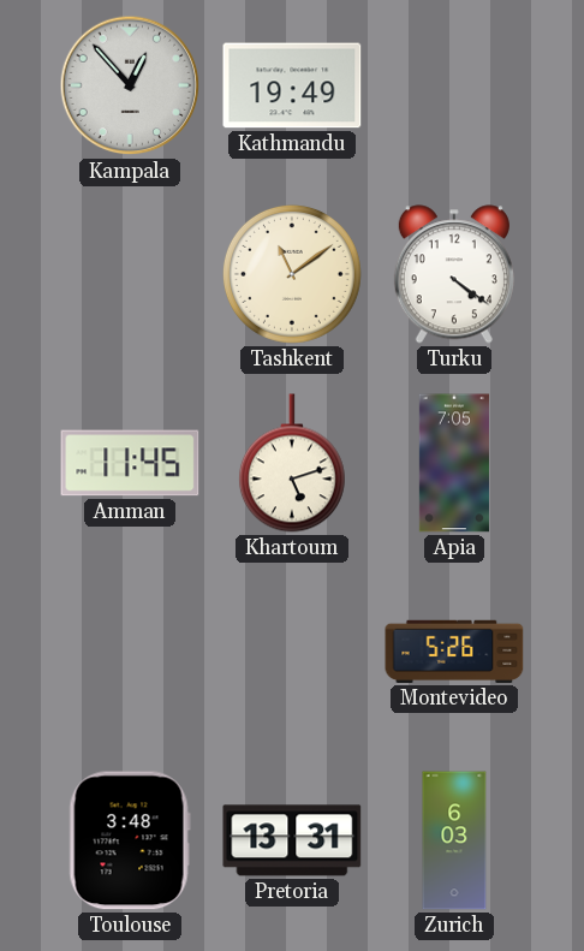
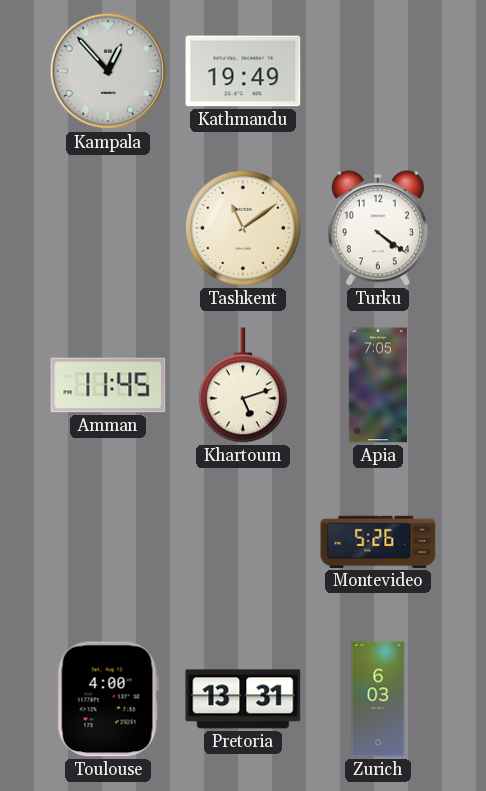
Toulouse: 3:48 -> 4:00 (108, 699)
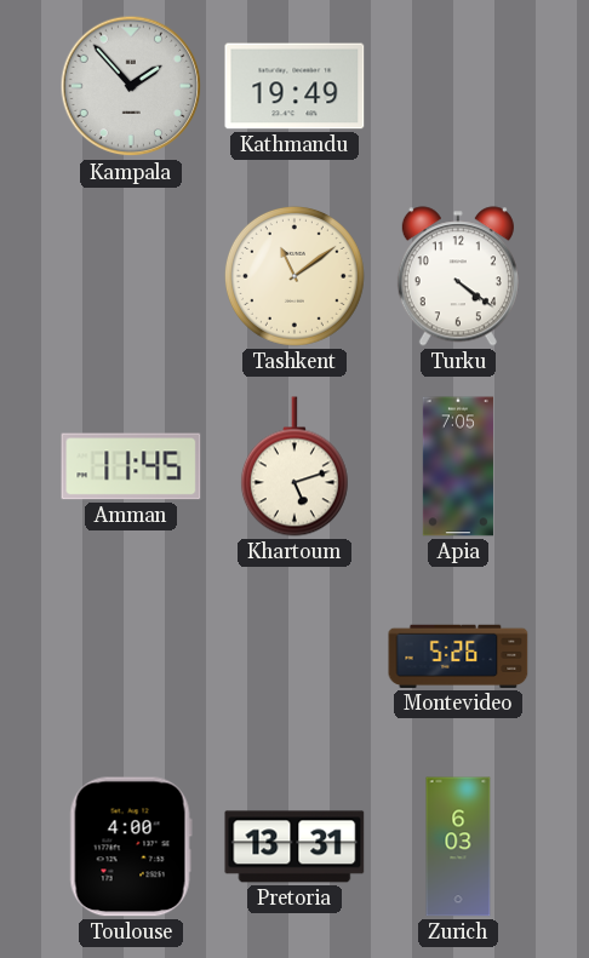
Kampala: 12:53 -> 1:53 (131, 86)
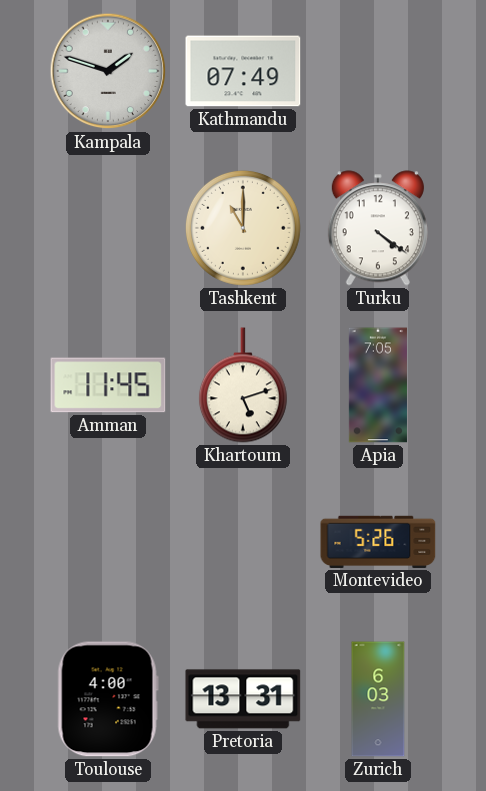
Kampala: 1:53 -> 1:48 (108, 71)
Kathmandu: 19:49 -> 07:49 (243, 71)
Tashkent: 11:09 -> 11:00 (243, 228)
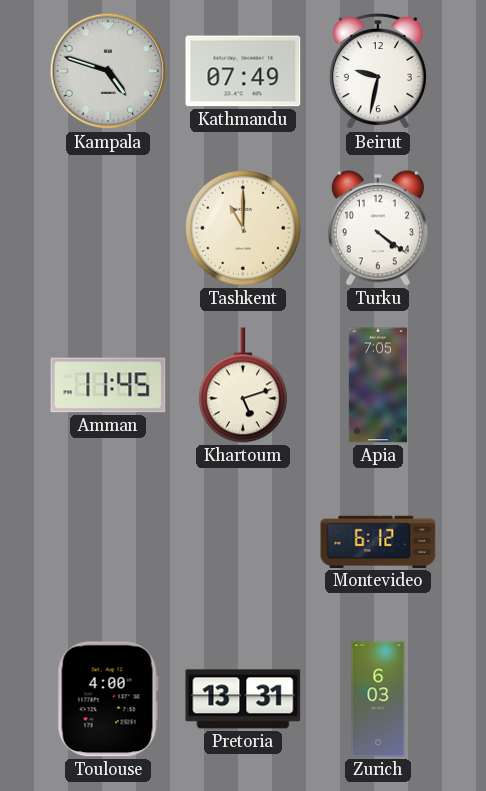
Kampala: 1:48 -> 4:48 (108, 71)
Beirut: none -> 9:32 (378, 71)
Montevideo: 5:26 -> 6:12 (378, 542)
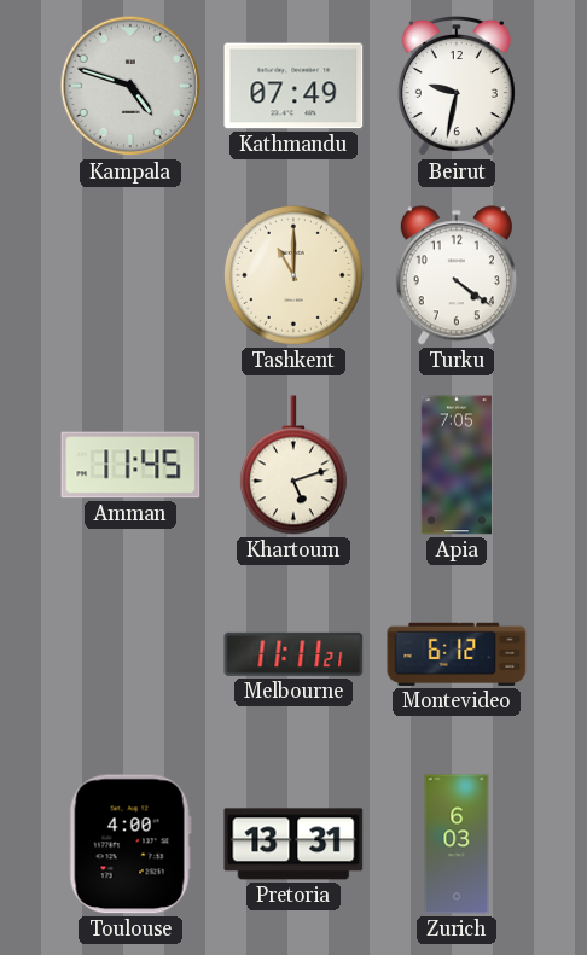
Melbourne: none -> 11:11 (293, 654)
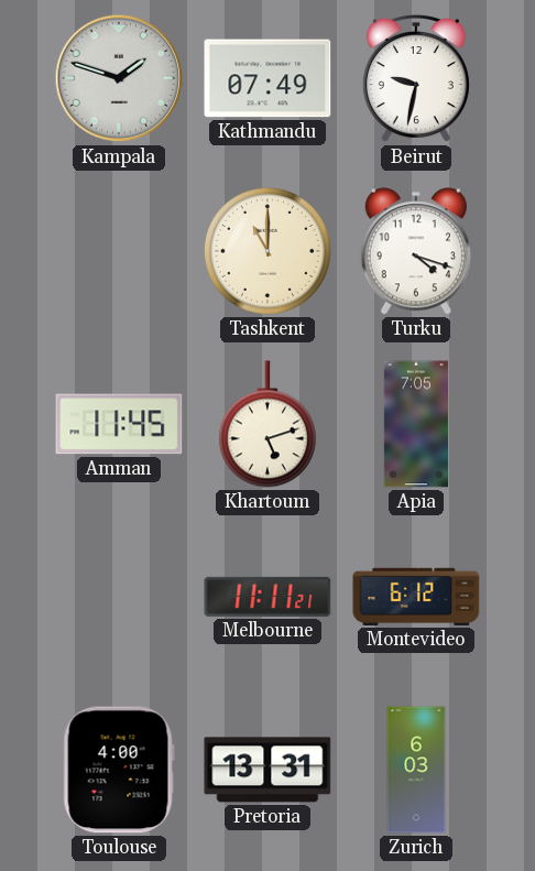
Kampala: 4:48 -> 1:48 (119, 78)
Turku: 4:21 -> 4:18 (416, 251)
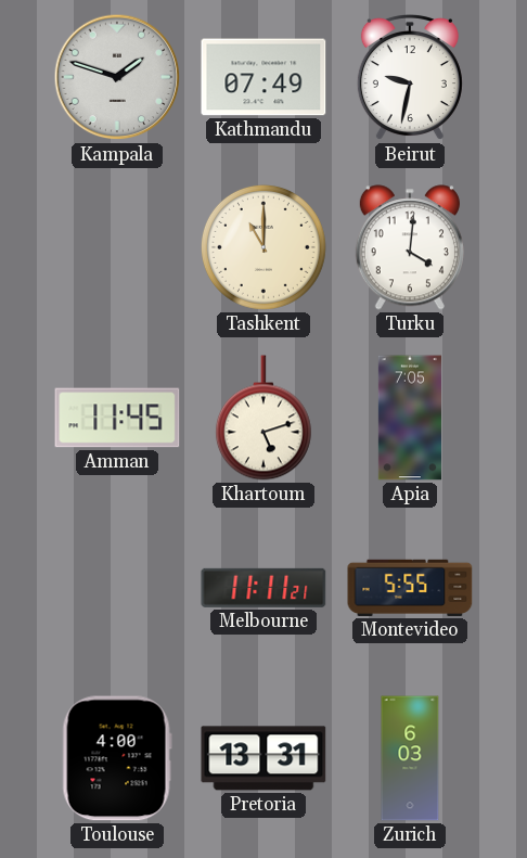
Turku: 4:18 -> 4:01 (410, 247)
Montevideo: 6:12 -> 5:55 (410, 588)
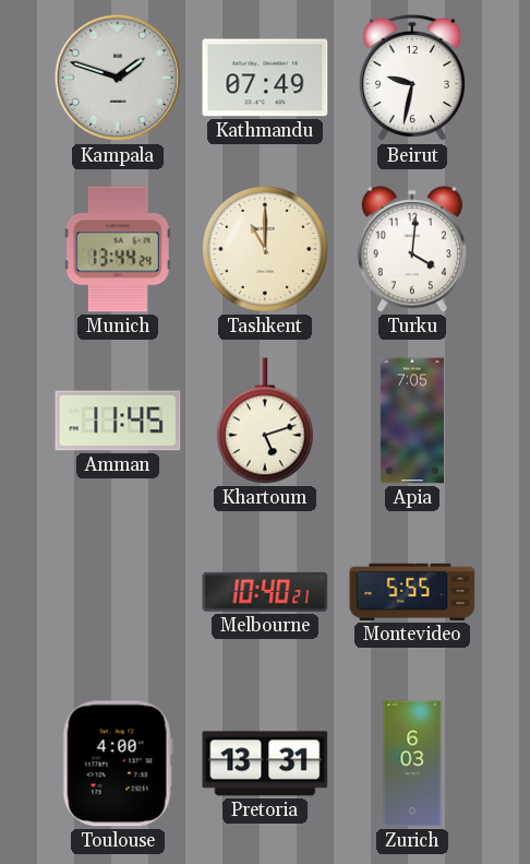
Munich: none -> 13:44 (118, 249)
Melbourne: 11:11 -> 10:40 (265, 592)
